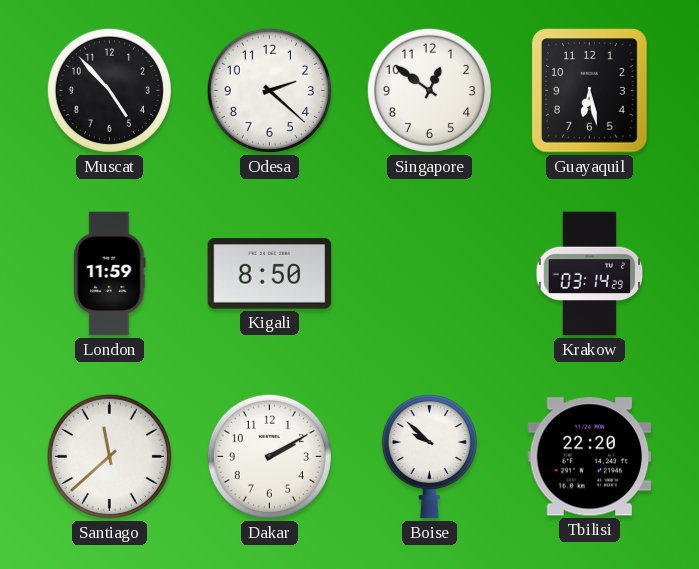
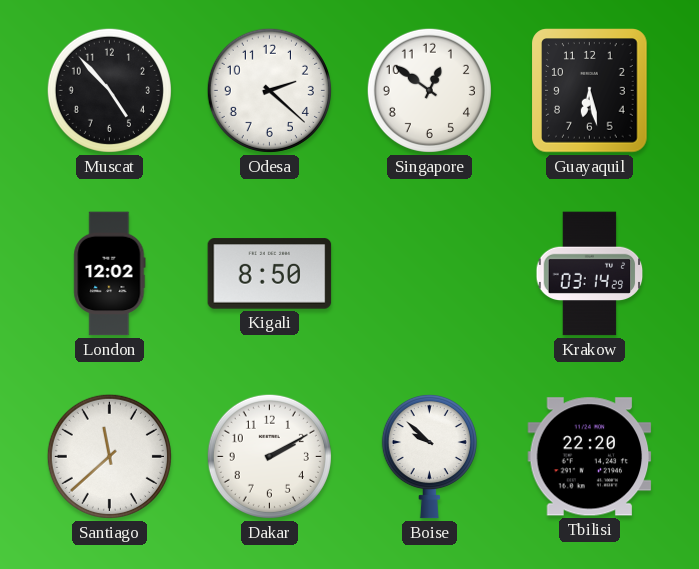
London: 11:59 -> 12:02 (110, 274)
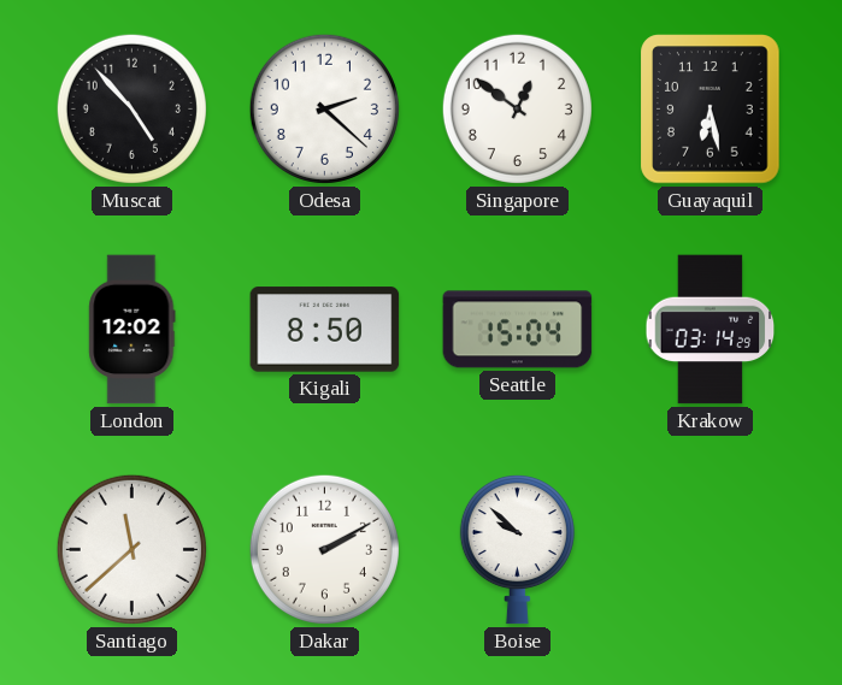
Seattle: none -> 15:04 (518, 330)
Tbilisi: 22:20 -> none (590, 457)
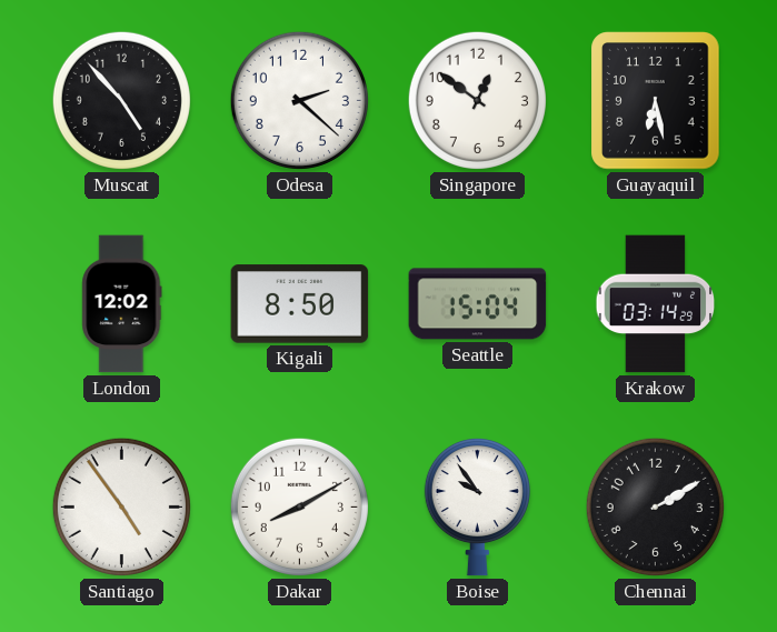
Santiago: 11:38 -> 4:54 (121, 506)
Dakar: 2:10 -> 8:10 (299, 506)
Boise: 9:52 -> 9:54 (477, 506)
Chennai: none -> 2:10 (655, 506)
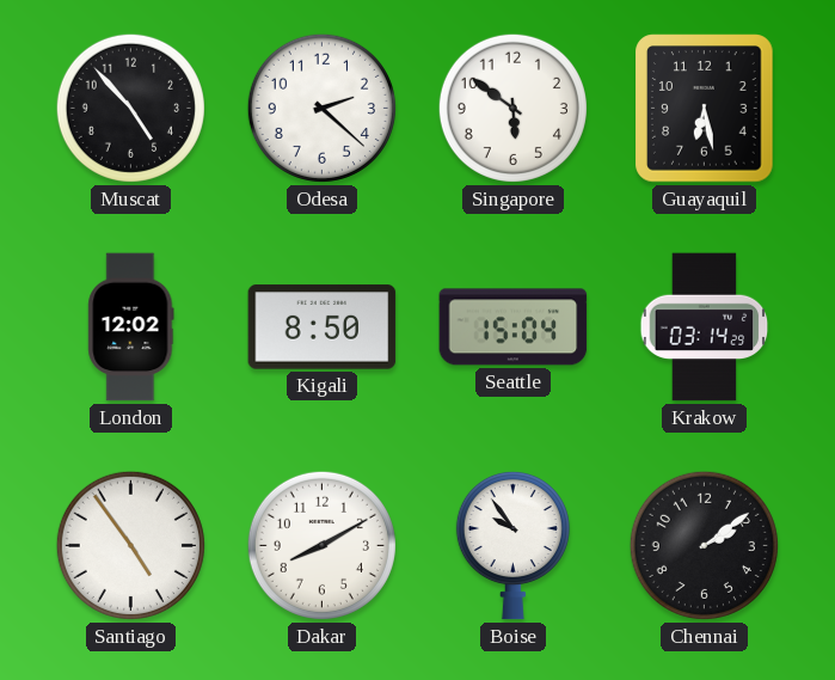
Singapore: 12:51 -> 5:51 (512, 108)
Chennai: 2:10 -> 2:09 (704, 545)
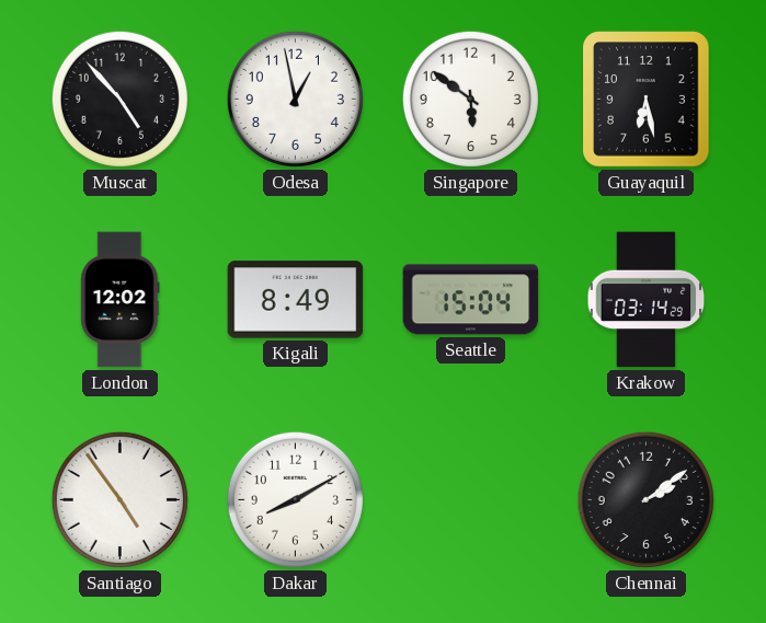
Odesa: 2:22 -> 12:58 (295, 99)
Kigali: 8:50 -> 8:49 (296, 300)
Boise: 9:54 -> none (512, 545)
